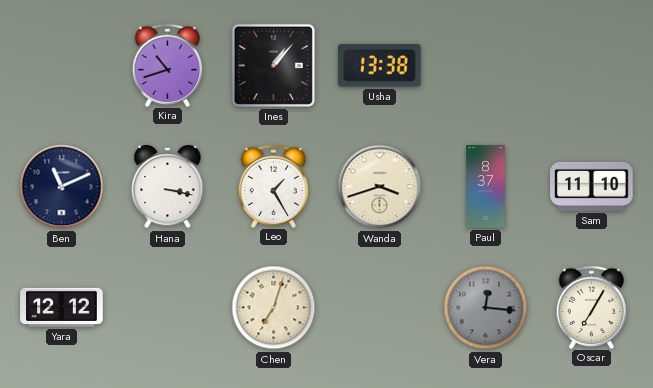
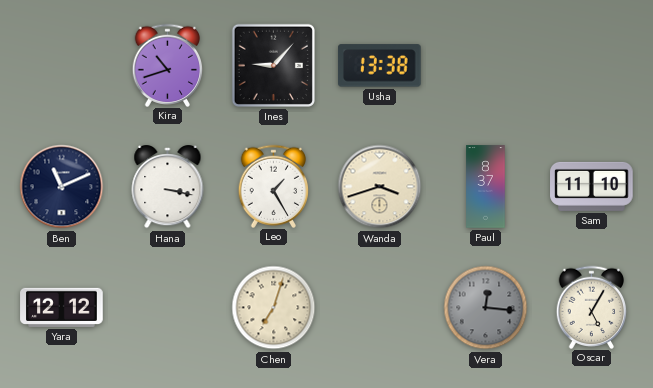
Ines: 1:07 -> 9:07 (273, 65)
Oscar: 7:05 -> 5:05 (592, 307)
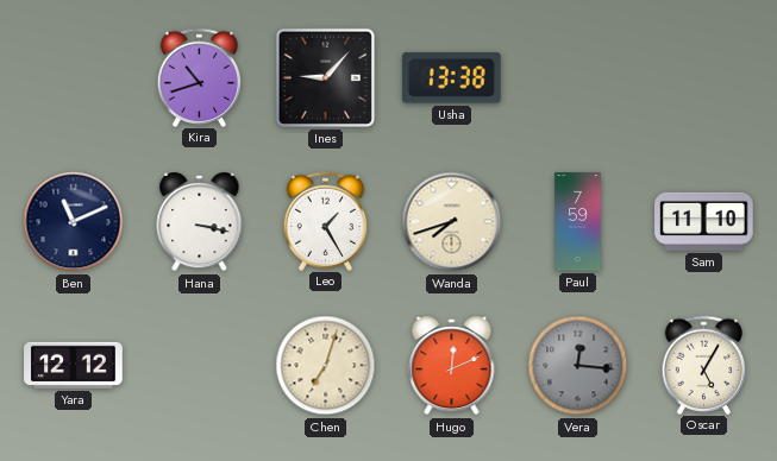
Wanda: 3:42 -> 7:42 (452, 222)
Paul: 8:37 -> 7:59 (578, 222)
Hugo: none -> 12:11 (452, 367)
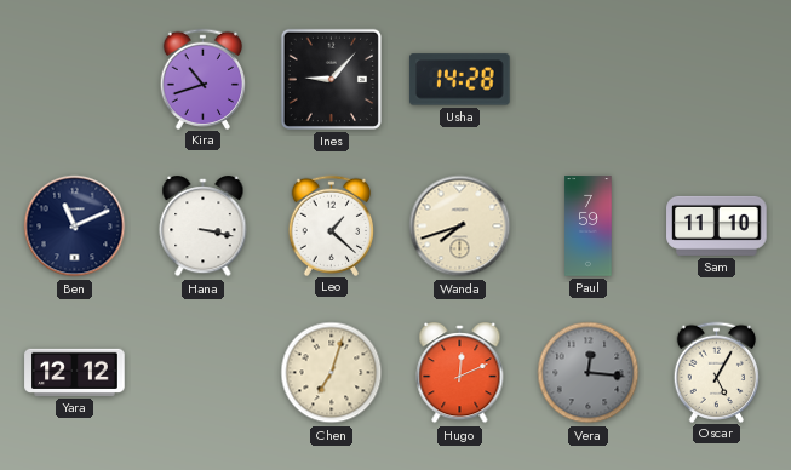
Usha: 13:38 -> 14:28 (460, 80)
Leo: 1:25 -> 1:22 (332, 225)
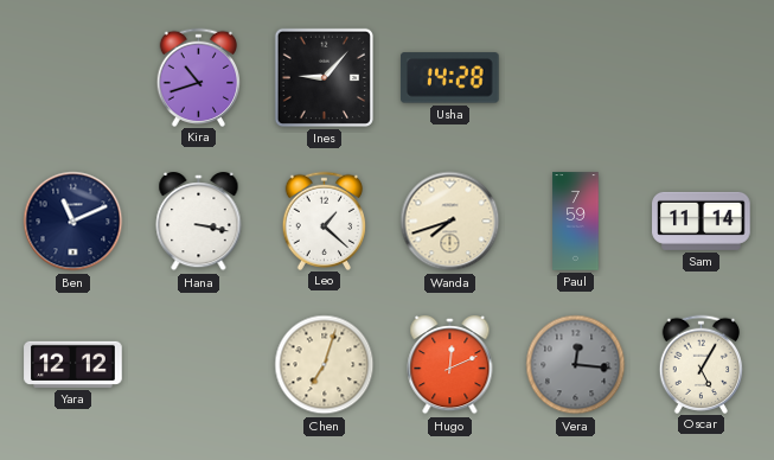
Sam: 11:10 -> 11:14 (702, 221)
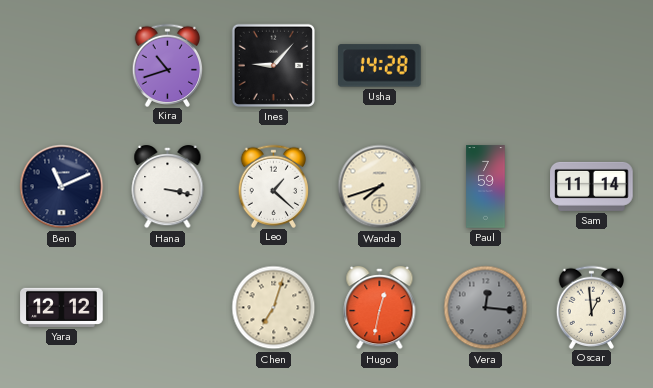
Hugo: 12:11 -> 12:32 (380, 309)
Oscar: 5:05 -> 12:59 (592, 307)
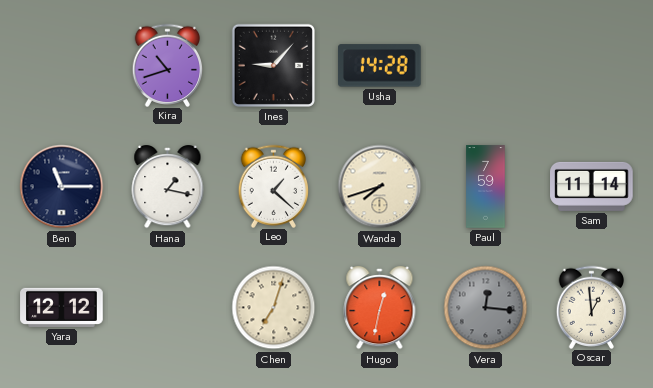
Ben: 11:11 -> 11:15 (62, 187)
Hana: 3:17 -> 1:17 (168, 188)
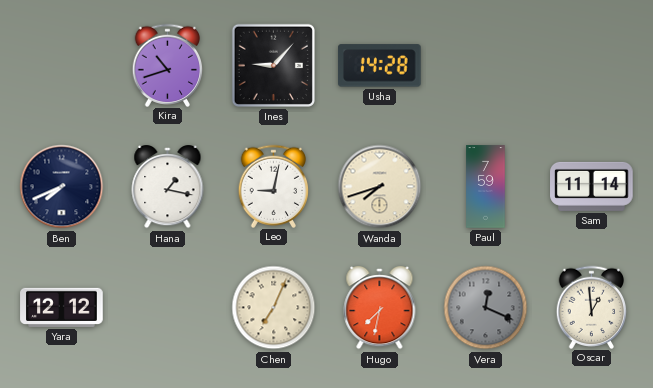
Ben: 11:15 -> 7:41 (62, 187)
Leo: 1:22 -> 9:02 (274, 186)
Chen: 7:03 -> 7:04 (274, 308)
Hugo: 12:32 -> 7:32 (380, 309)
Vera: 12:16 -> 12:19 (486, 308)
